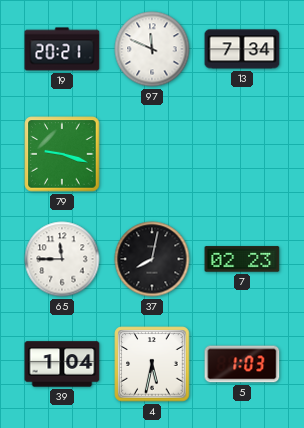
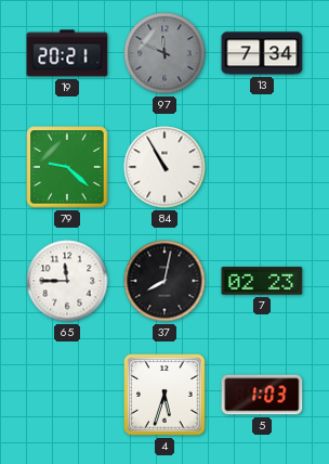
97 dial: white -> grey (164, 53)
79: 9:18 -> 9:22 (67, 167)
84: none -> 10:55 (164, 167)
39: 1:04 -> none (62, 364)
4: 5:32 -> 5:33 (164, 395)
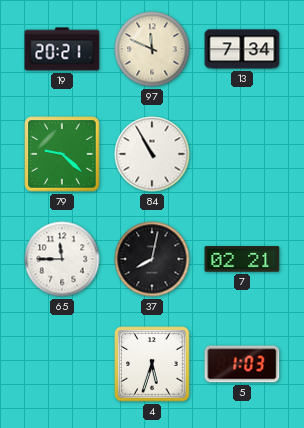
97 dial: grey -> cream (152, 49)
7: 02:23 -> 02:21 (242, 259)
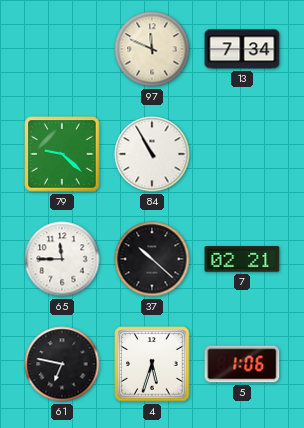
19: 20:21 -> none (62, 49)
37: 8:02 -> 10:22 (152, 259)
61: none -> 6:47 (62, 364)
5: 1:03 -> 1:06 (242, 364)
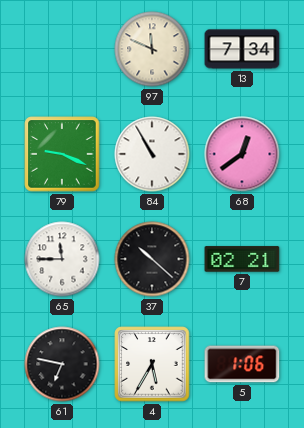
79: 9:22 -> 9:19 (62, 154)
68: none -> 12:39 (242, 154)
4: 5:33 -> 5:35 (152, 364)
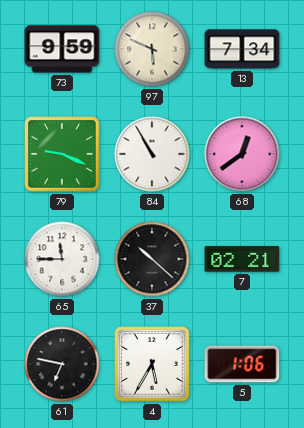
73: none -> 9:59 (62, 49)
97: 11:49 -> 5:49 (152, 49)
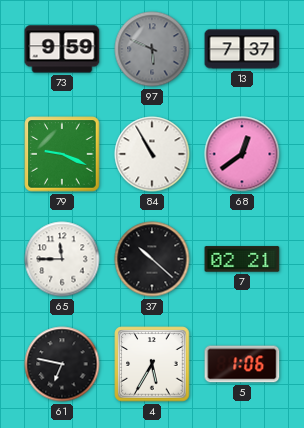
97 dial: cream -> grey (152, 49)
13: 7:34 -> 7:37 (242, 49)
